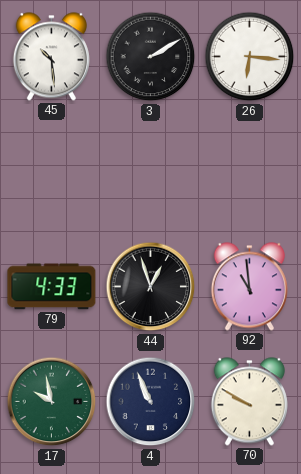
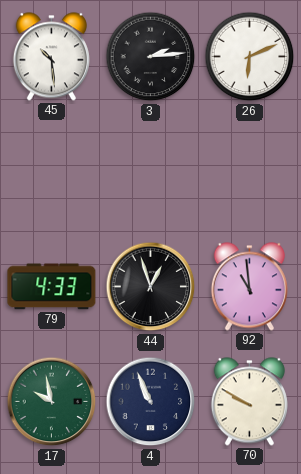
3: 2:10 -> 2:14 (151, 57)
26: 6:16 -> 6:11 (250, 57)
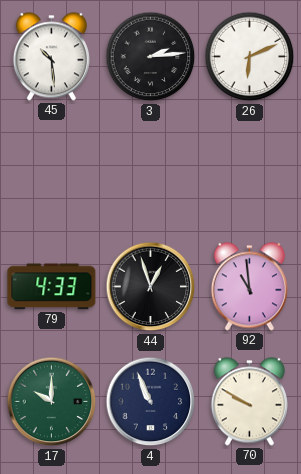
17: 9:58 -> 10:00 (52, 402)
